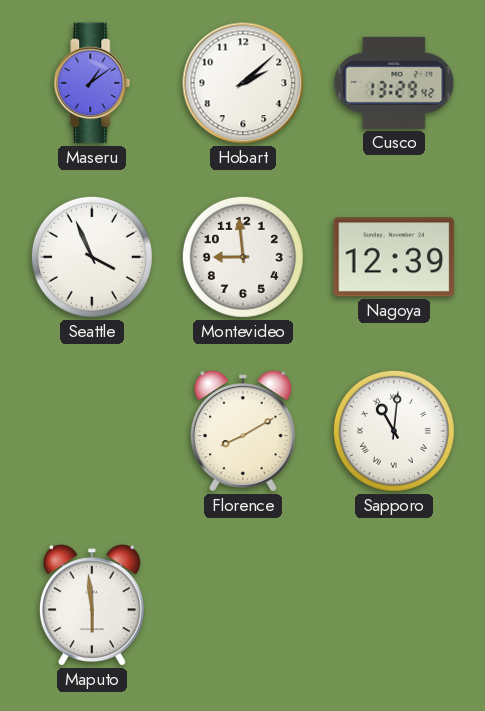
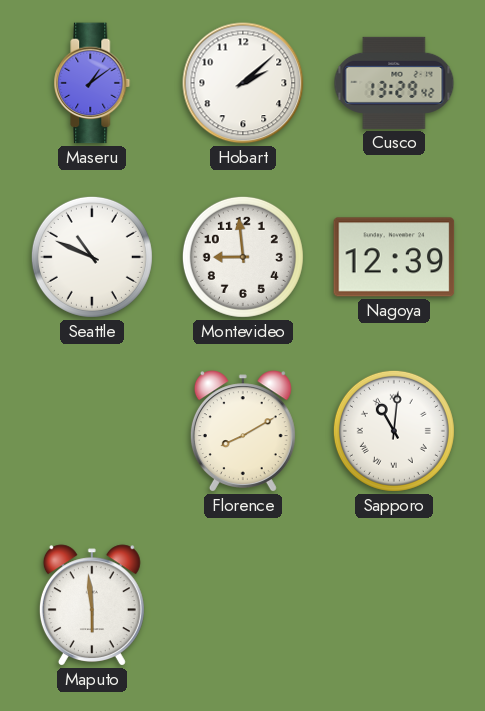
Seattle: 3:56 -> 10:49 (92, 257)
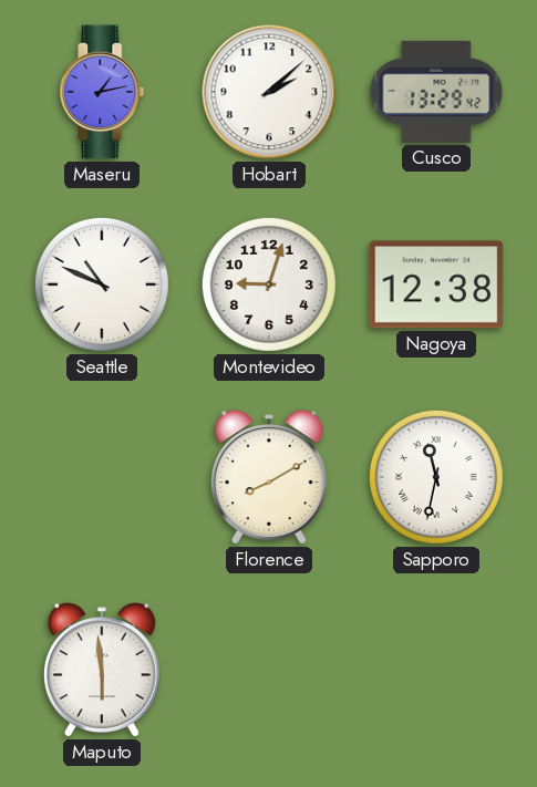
Maseru: 1:09 -> 1:13 (102, 92)
Montevideo: 8:59 -> 9:03 (269, 284)
Nagoya: 12:39 -> 12:38 (436, 284)
Sapporo: 11:01 -> 11:32 (436, 477)
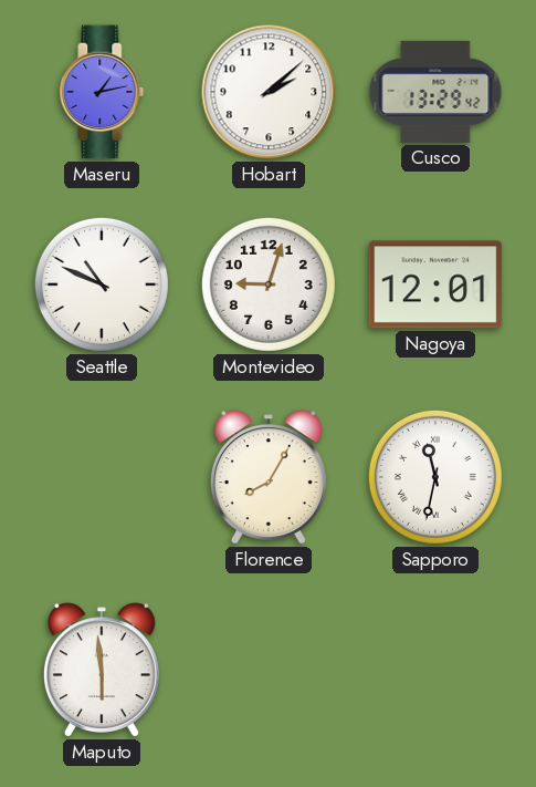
Nagoya: 12:38 -> 12:01 (435, 284)
Florence: 8:10 -> 8:05 (269, 477)
